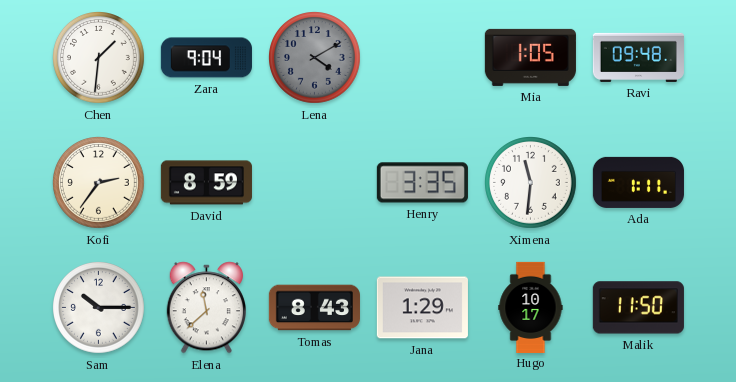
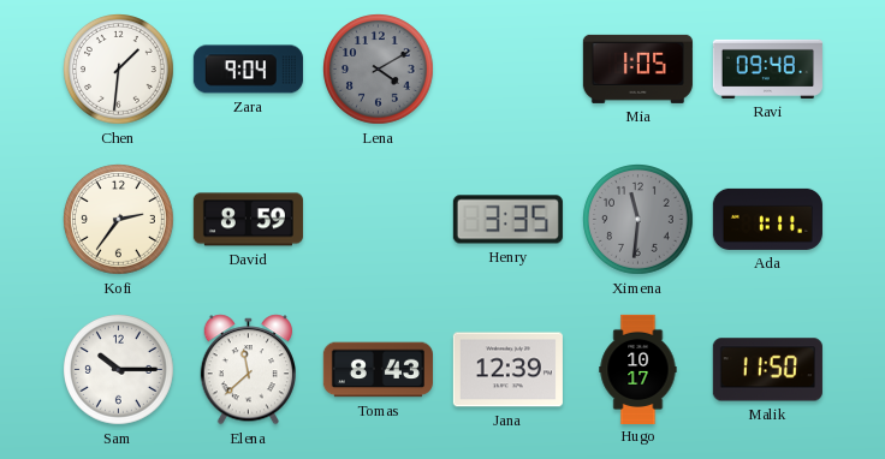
Ximena dial: white -> grey (638, 220)
Jana: 1:29 -> 12:39 (507, 370)
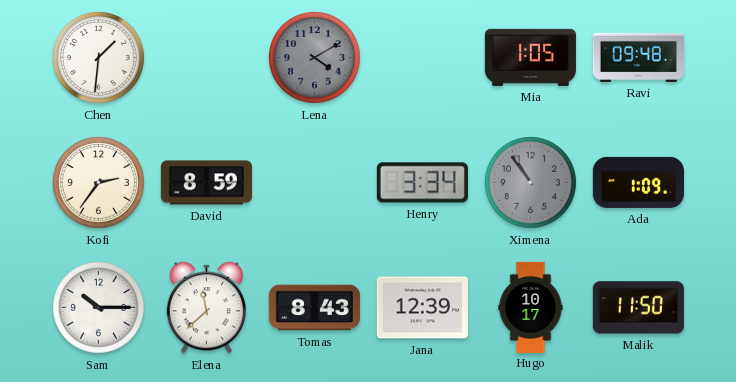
Zara: 9:04 -> none (248, 70)
Henry: 3:35 -> 3:34 (422, 183)
Ximena: 11:31 -> 10:54 (531, 183)
Ada: 1:11 -> 1:09 (638, 182)
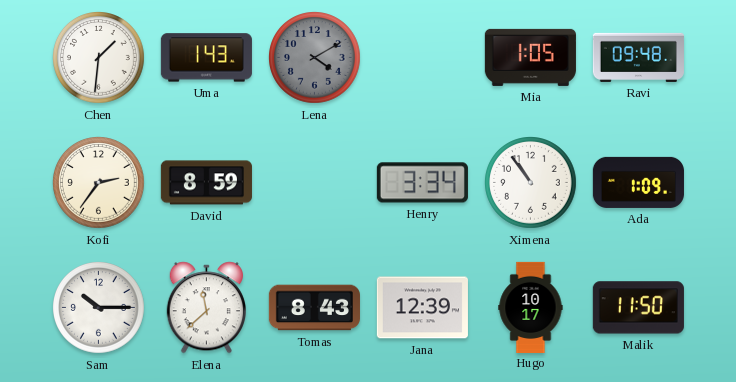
Uma: none -> 1:43 (206, 58)
Ximena dial: grey -> white (531, 183)
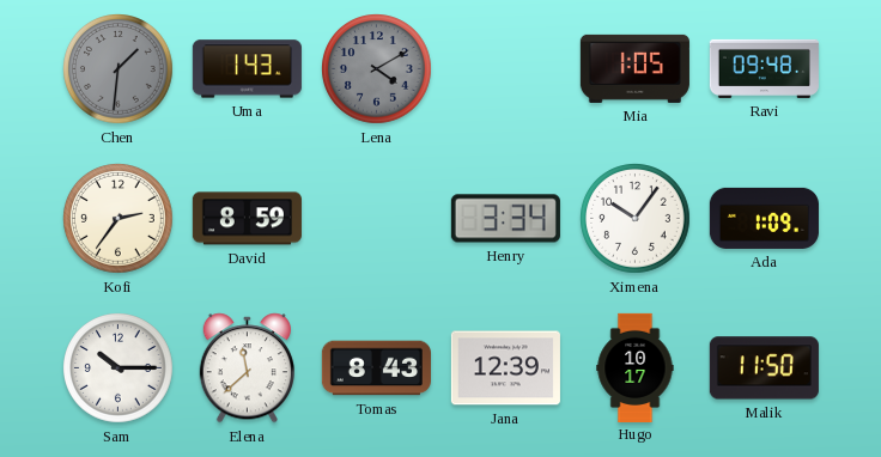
Chen dial: white -> grey (119, 69)
Ximena: 10:54 -> 10:06 (636, 219)
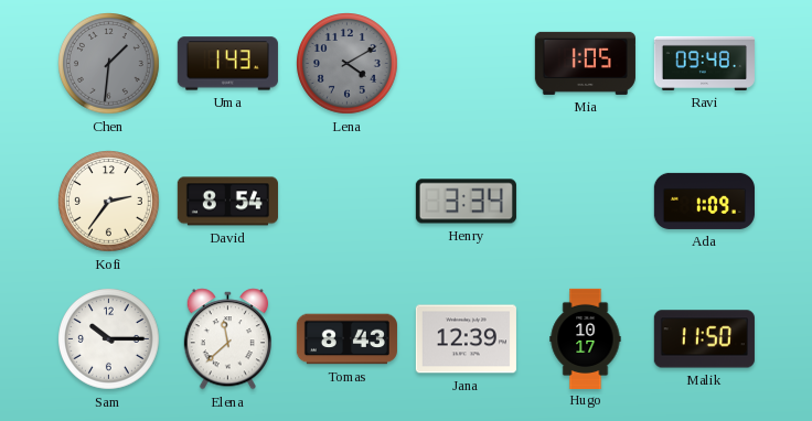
David: 8:59 -> 8:54 (227, 202)
Ximena: 10:06 -> none (636, 219)
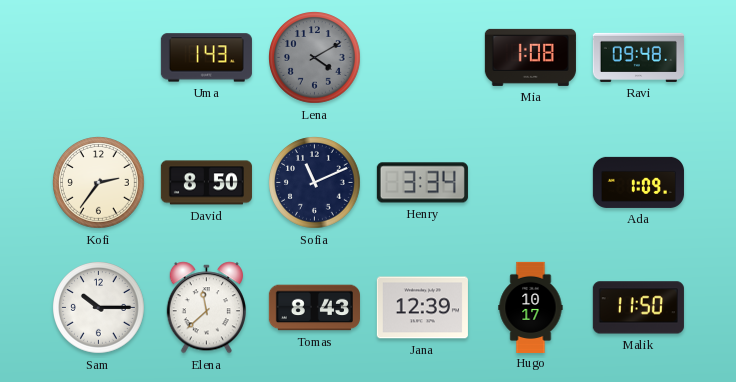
Chen: 1:31 -> none (109, 64)
Mia: 1:05 -> 1:08 (530, 57)
David: 8:54 -> 8:50 (206, 183)
Sofia: none -> 11:11 (315, 183)
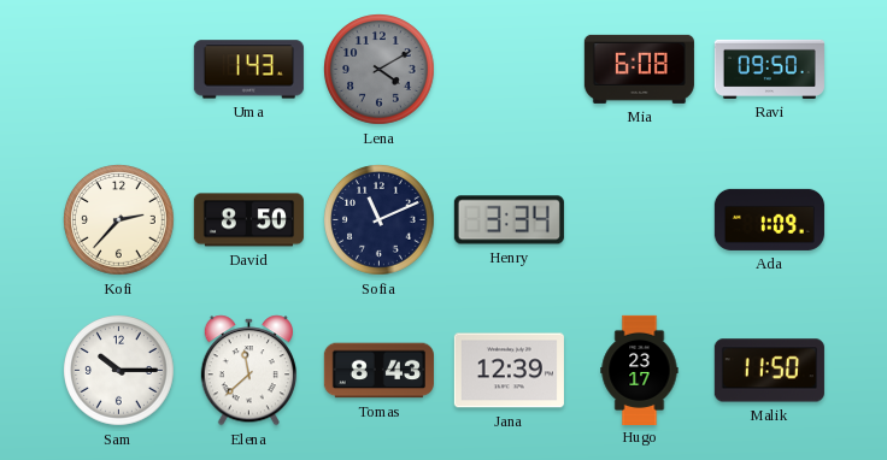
Mia: 1:08 -> 6:08 (639, 69)
Ravi: 09:48 -> 09:50 (769, 69)
Kofi: 2:36 -> 2:37 (119, 220)
Hugo: 10:17 -> 23:17 (640, 370)
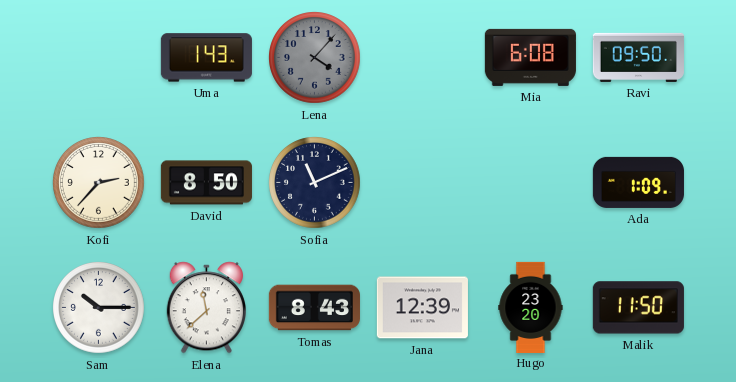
Lena: 4:10 -> 4:07 (315, 58)
Henry: 3:34 -> none (509, 220)
Hugo: 23:17 -> 23:20 (531, 307)
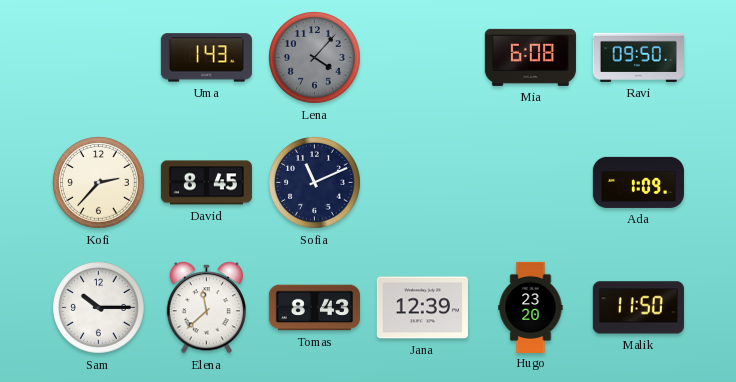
David: 8:50 -> 8:45 (206, 183)
